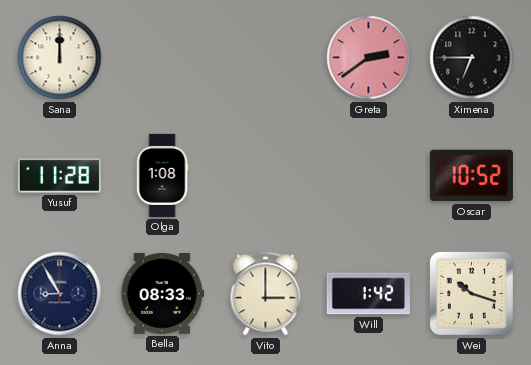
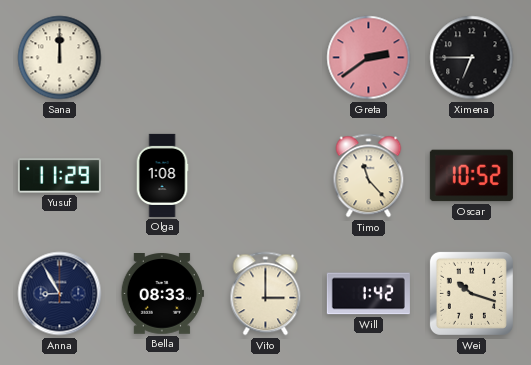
Yusuf: 11:28 -> 11:29 (59, 176)
Timo: none -> 11:23 (369, 176)
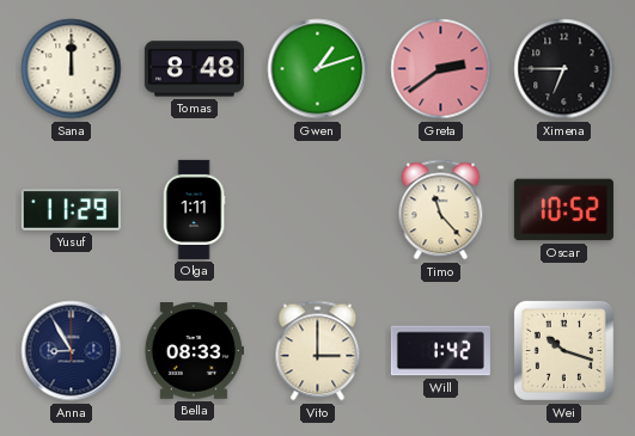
Tomas: none -> 8:48 (194, 69)
Gwen: none -> 1:12 (318, 69)
Olga: 1:08 -> 1:11 (194, 209)
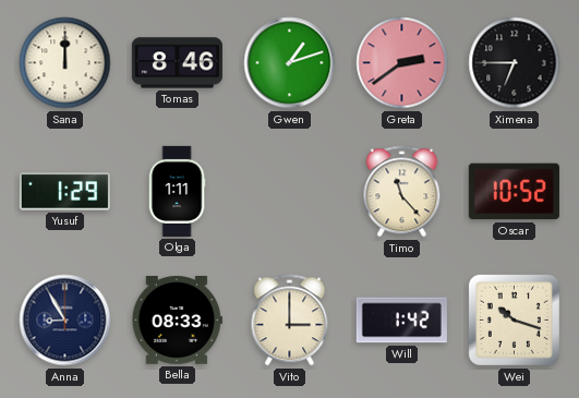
Tomas: 8:48 -> 8:46 (177, 63)
Yusuf: 11:29 -> 1:29 (64, 192)
